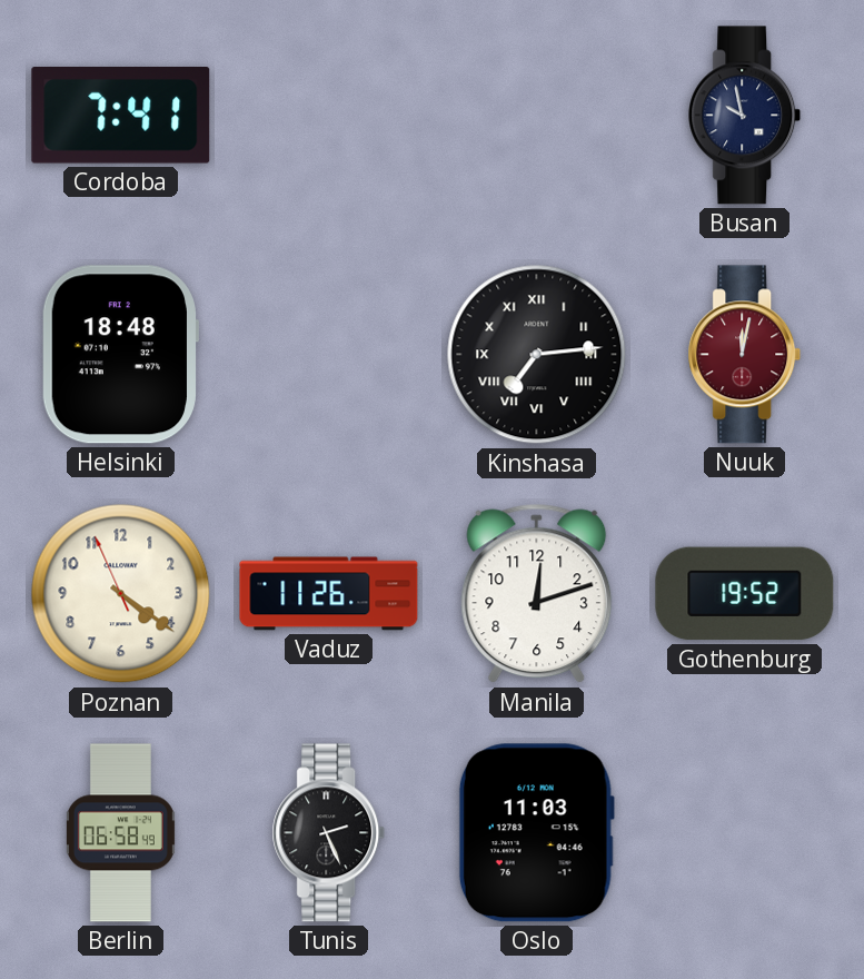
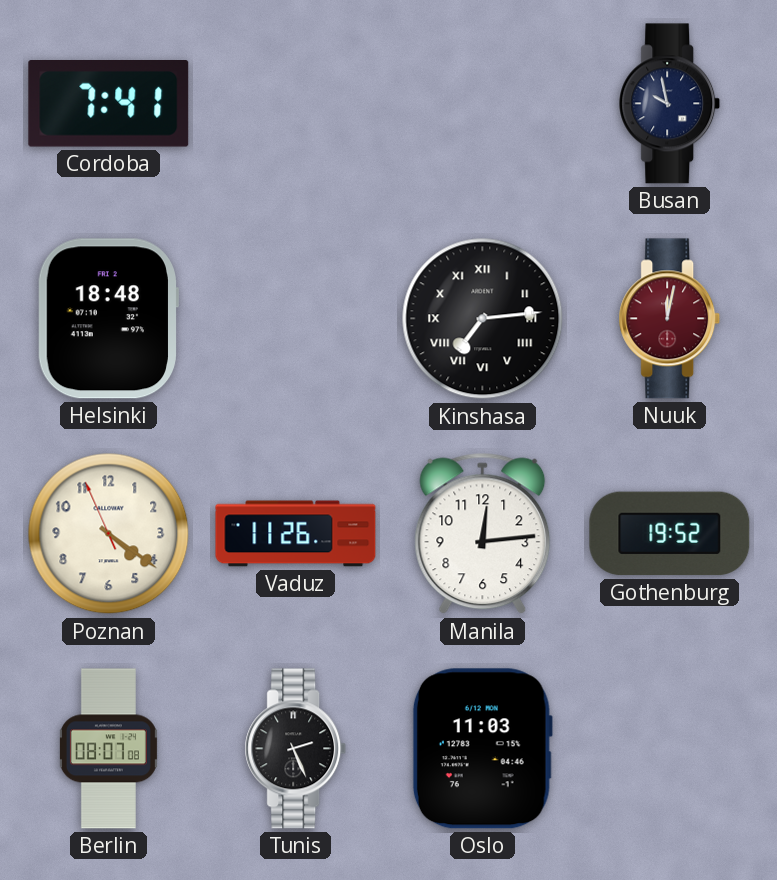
Manila: 12:12 -> 12:14 (483, 534)
Berlin: 06:58 -> 08:07 (108, 749)
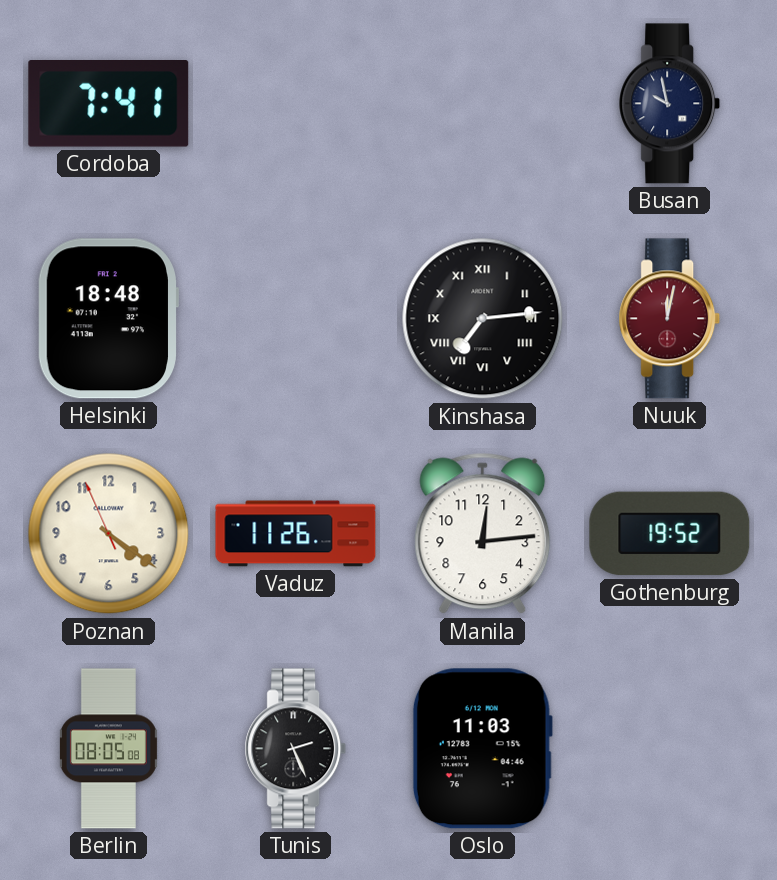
Berlin: 08:07 -> 08:05 (108, 749)
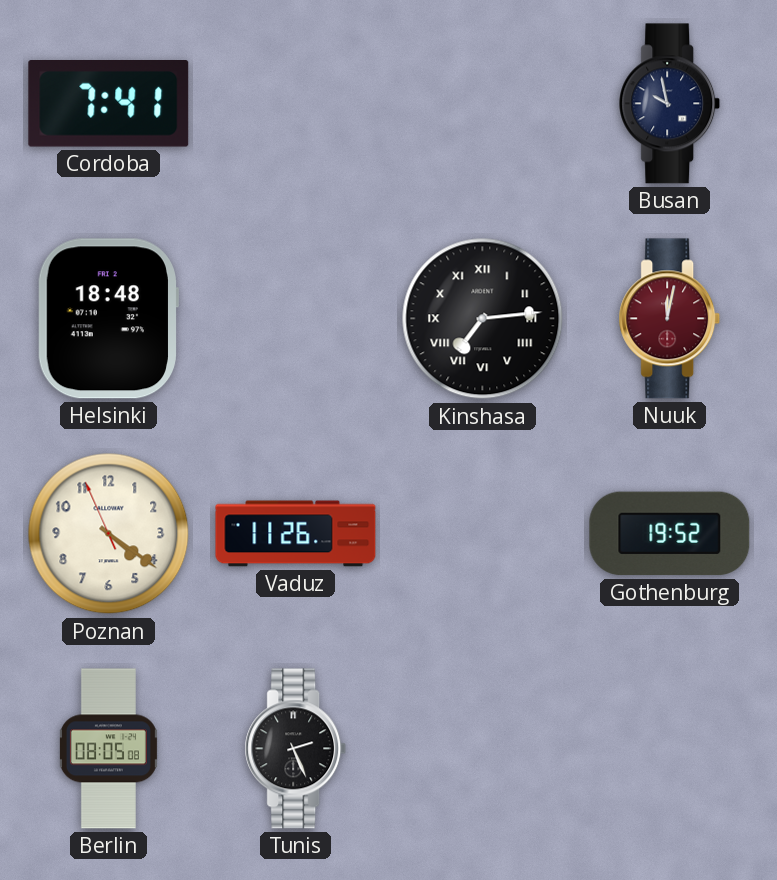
Manila: 12:14 -> none (483, 534)
Oslo: 11:03 -> none (482, 749)
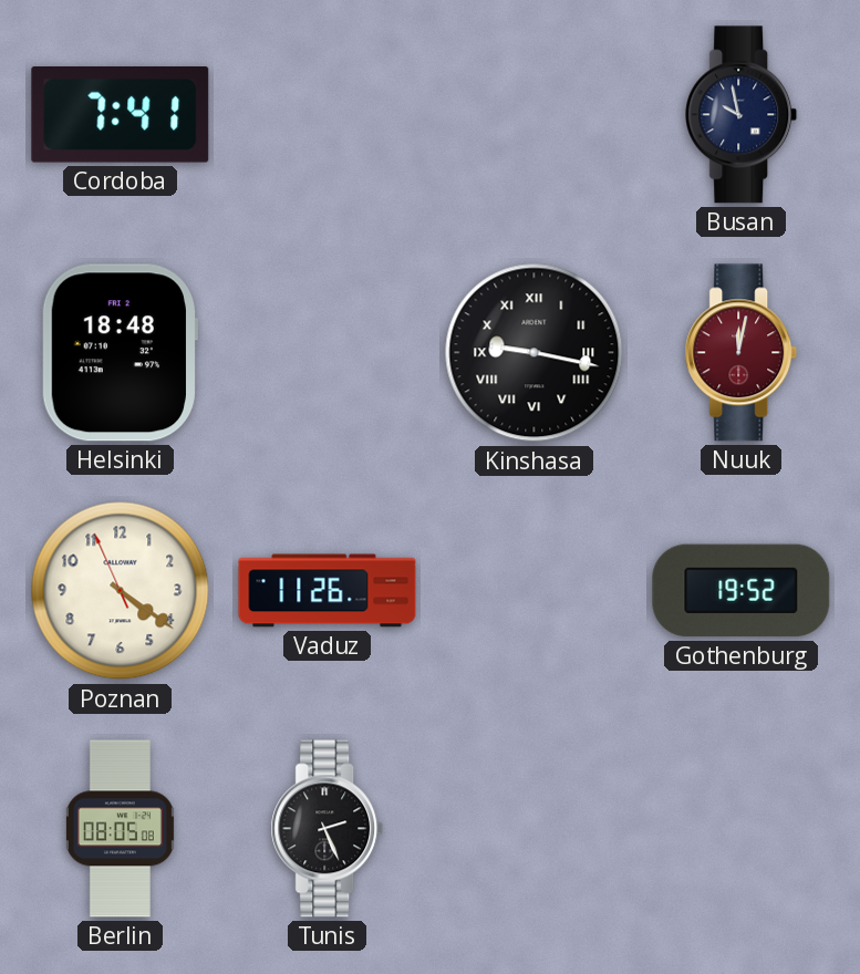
Kinshasa: 7:14 -> 9:17 (535, 353)
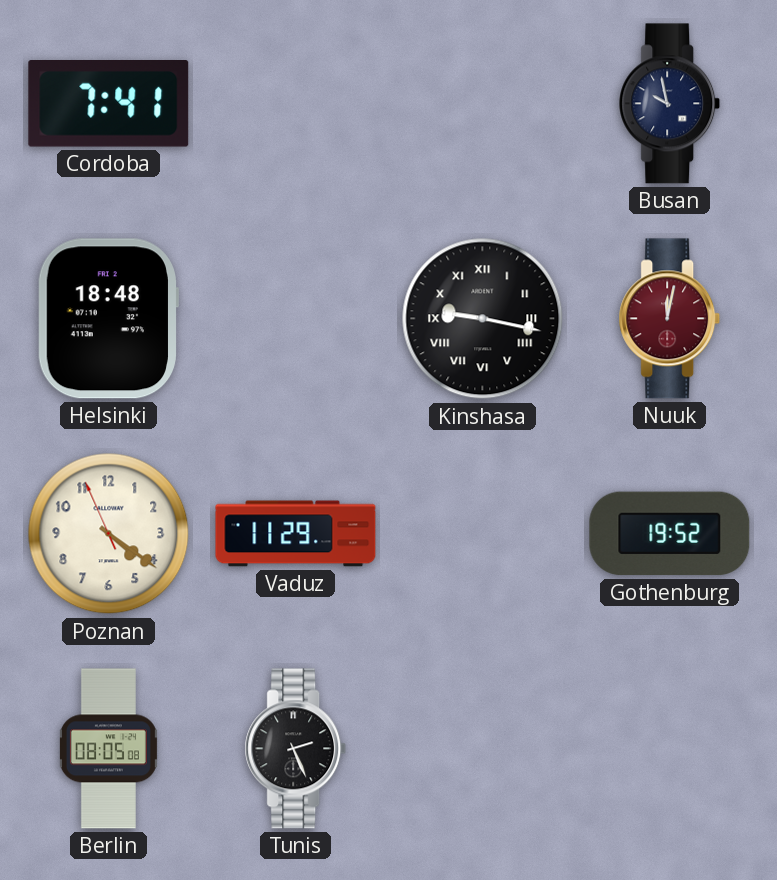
Vaduz: 11:26 -> 11:29 (296, 534)
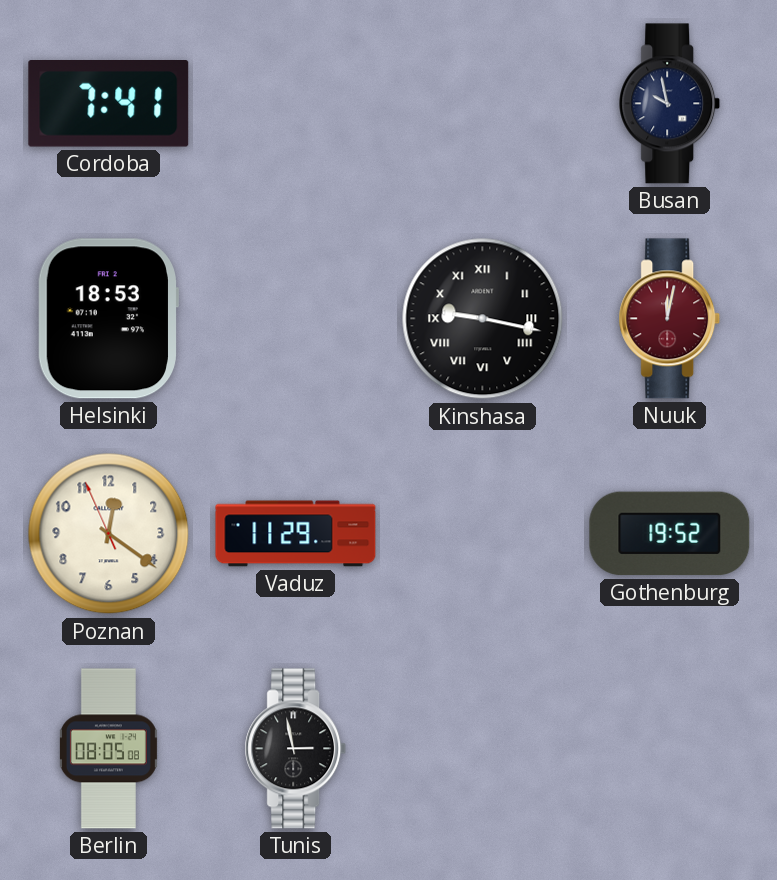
Helsinki: 18:48 -> 18:53 (107, 319)
Poznan: 4:20 -> 12:20 (109, 534)
Tunis: 2:26 -> 2:58 (296, 749)
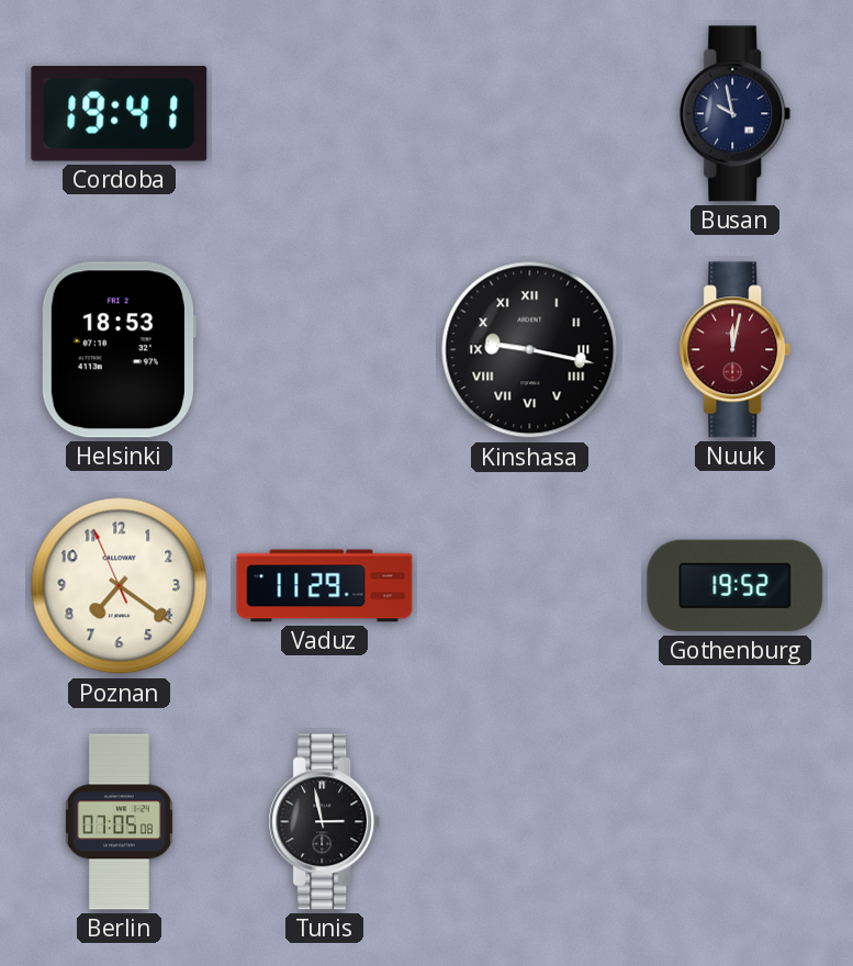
Cordoba: 7:41 -> 19:41 (120, 114)
Poznan: 12:20 -> 7:20 (120, 586)
Berlin: 08:05 -> 07:05 (119, 822)
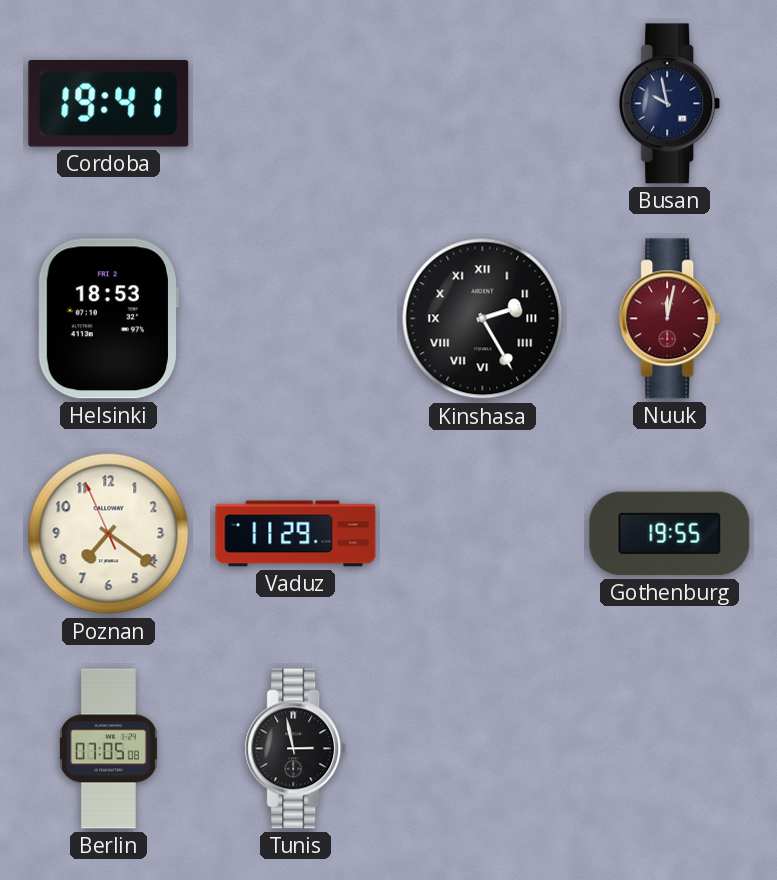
Kinshasa: 9:17 -> 2:25 (483, 319)
Gothenburg: 19:52 -> 19:55 (670, 534)
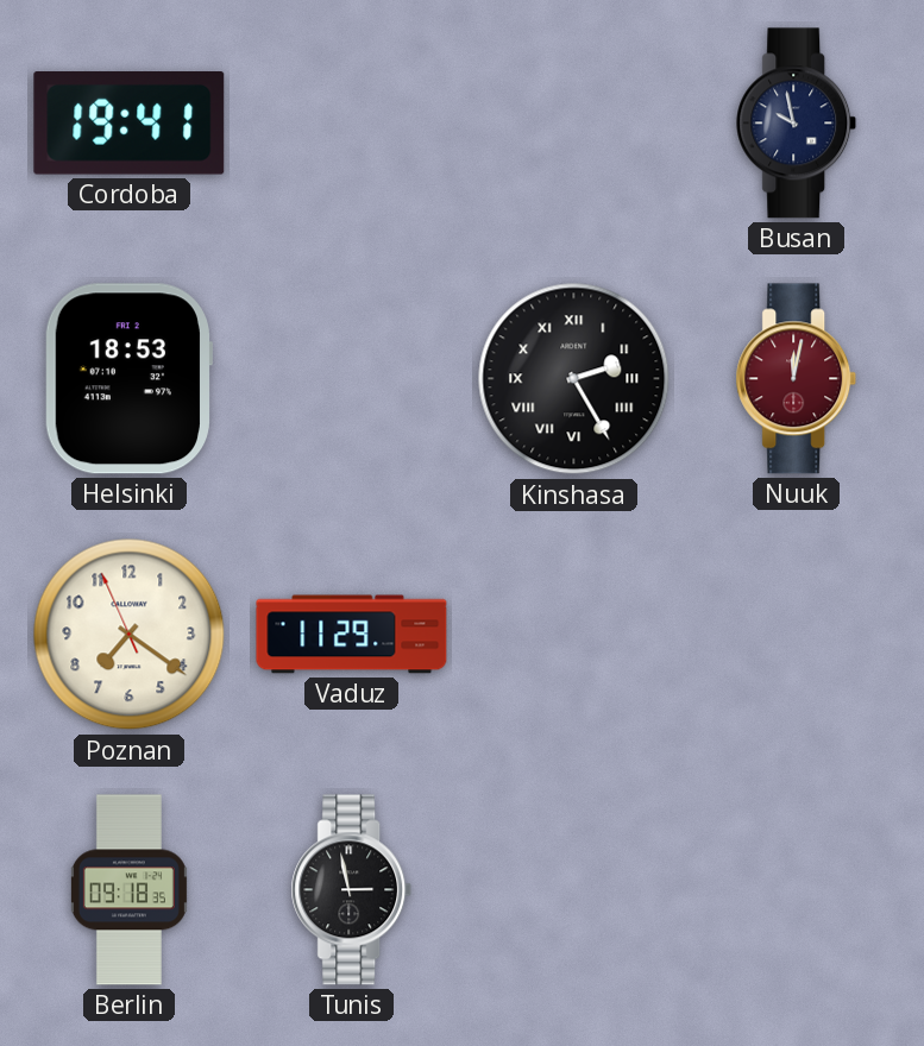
Gothenburg: 19:55 -> none (670, 534)
Berlin: 07:05 -> 09:18 (128, 890)
